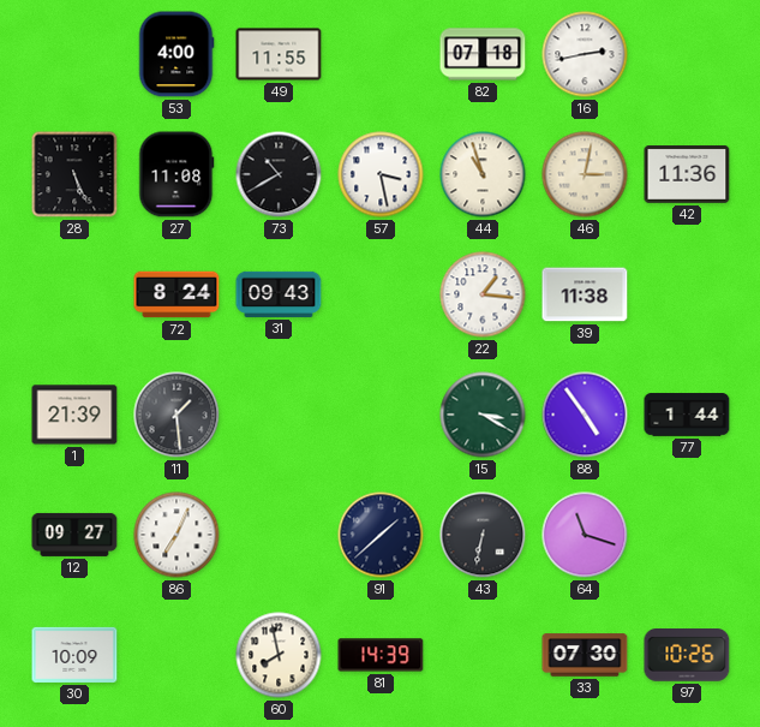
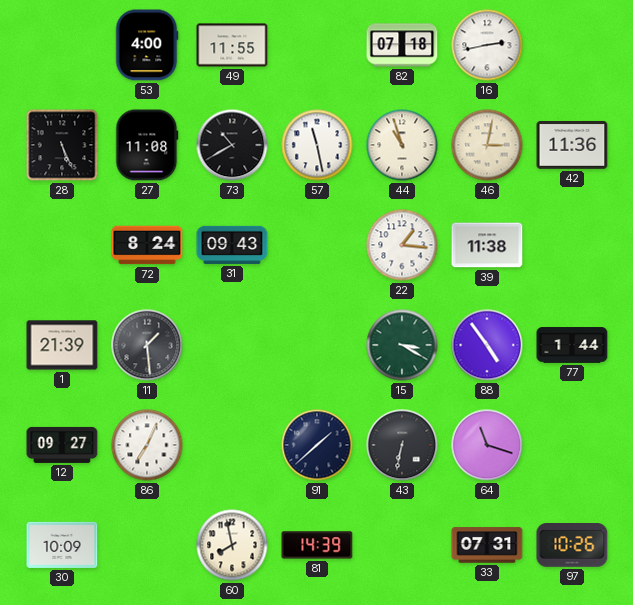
57: 3:28 -> 11:28 (317, 145)
33: 07:30 -> 07:31 (487, 545)
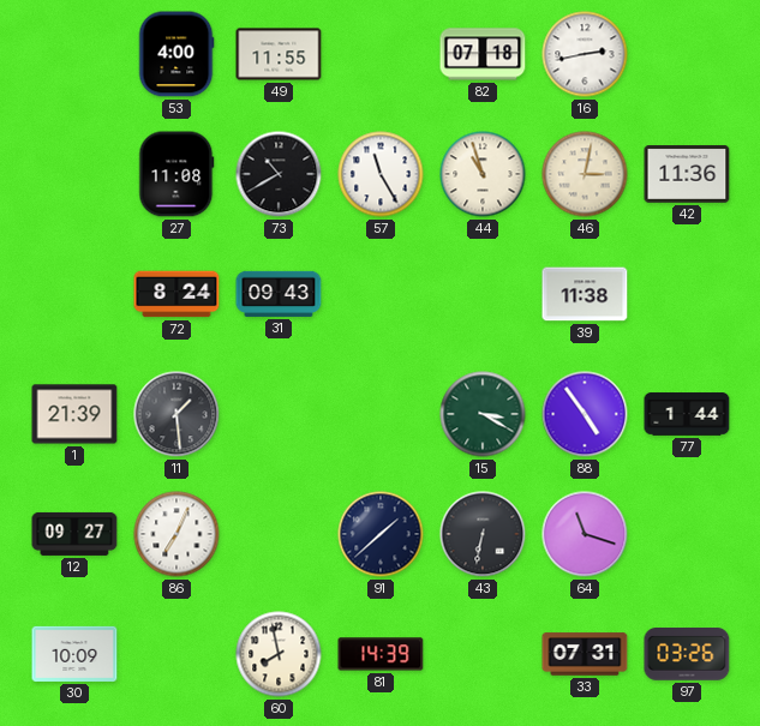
28: 5:26 -> none (62, 145)
57: 11:28 -> 11:25 (381, 174)
22: 1:16 -> none (402, 245)
97: 10:26 -> 03:26 (687, 654)
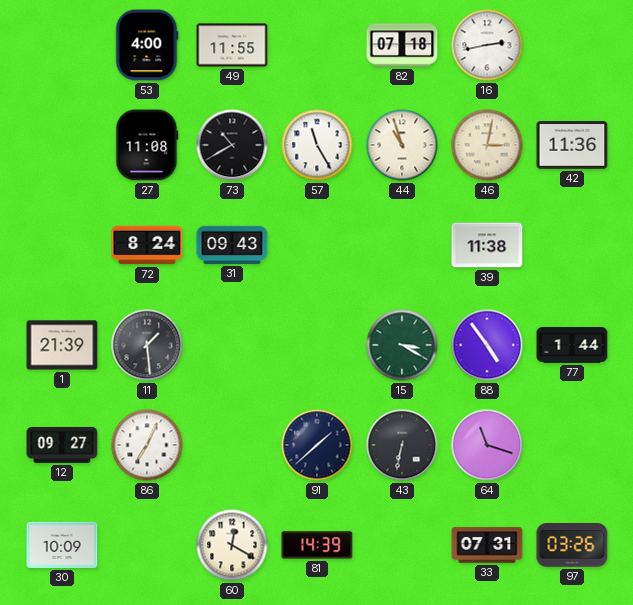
60: 7:58 -> 12:20 (232, 545)
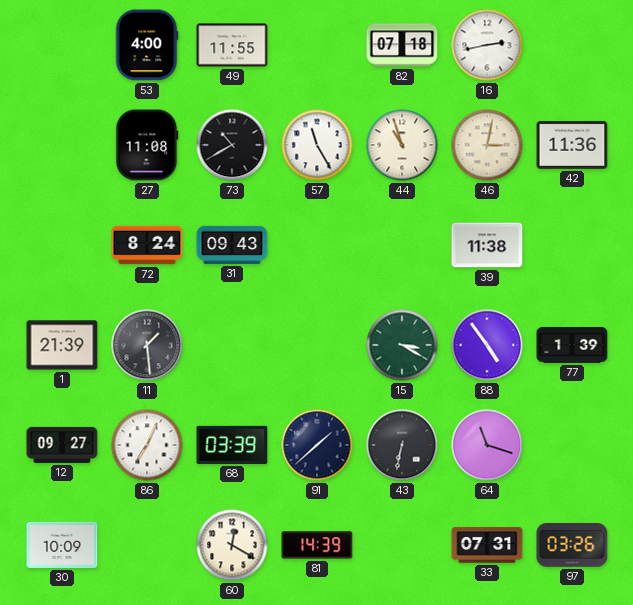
77: 1:44 -> 1:39 (572, 345)
68: none -> 03:39 (232, 445)
